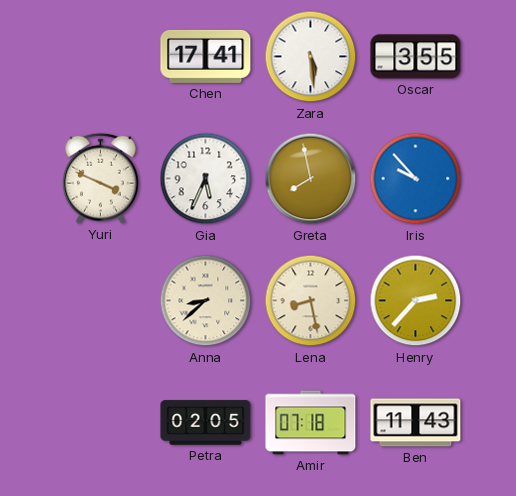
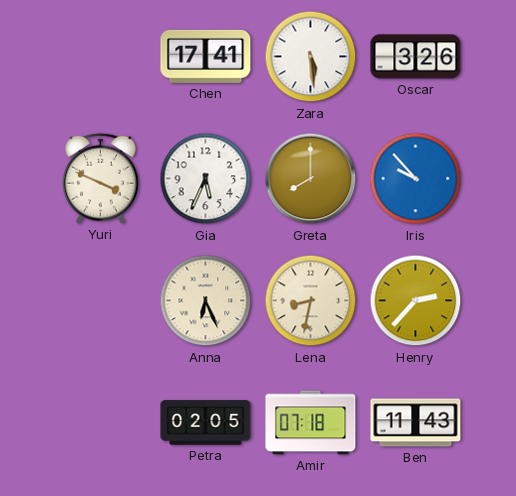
Oscar: 3:55 -> 3:26 (416, 57)
Greta: 7:58 -> 8:00 (311, 179)
Anna: 8:38 -> 6:26 (206, 301)
Lena: 8:28 -> 8:32 (311, 301)
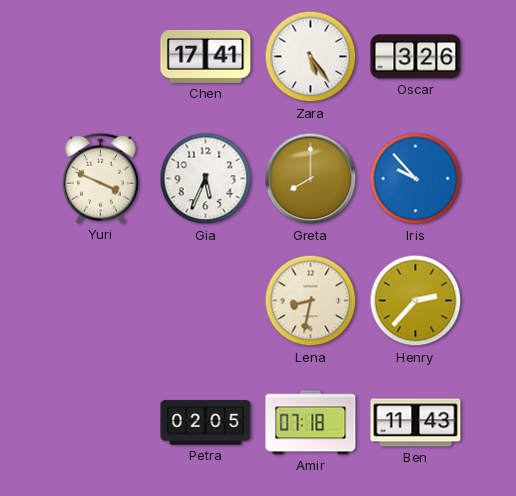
Zara: 5:29 -> 5:24 (311, 57)
Anna: 6:26 -> none (206, 301)
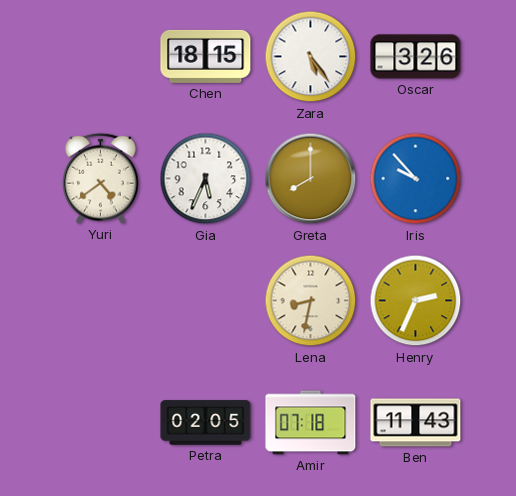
Chen: 17:41 -> 18:15 (206, 56)
Yuri: 3:49 -> 4:39 (101, 178)
Henry: 2:37 -> 2:34 (416, 301)
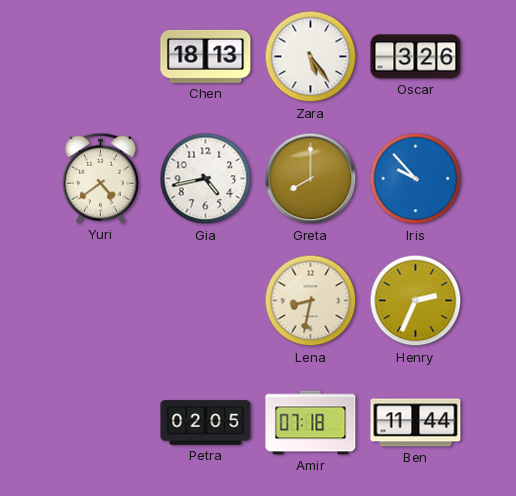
Chen: 18:15 -> 18:13 (206, 56)
Gia: 5:34 -> 4:43 (206, 179)
Ben: 11:43 -> 11:44 (416, 423)
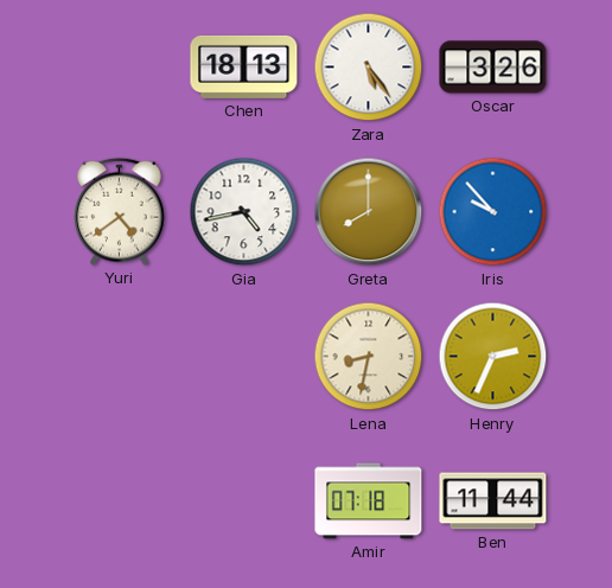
Petra: 02:05 -> none (206, 423)
